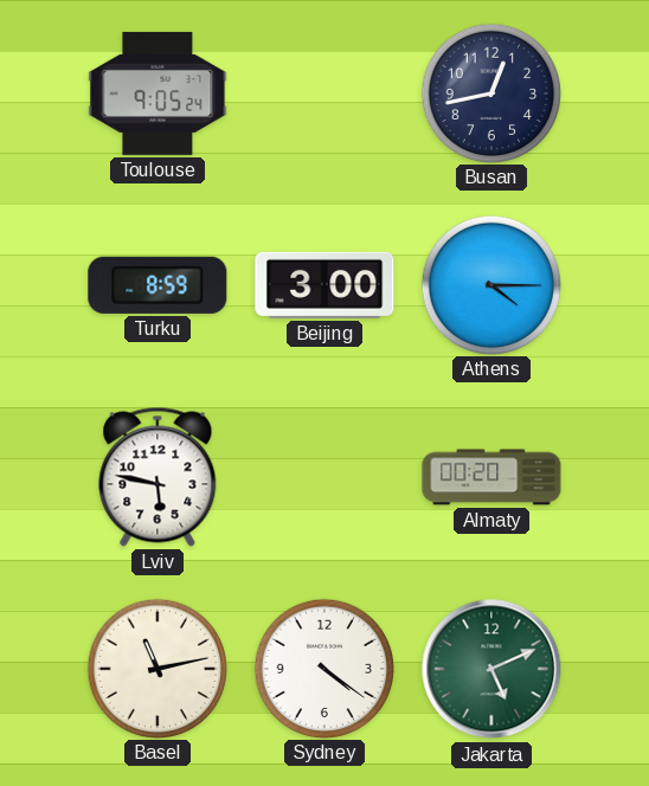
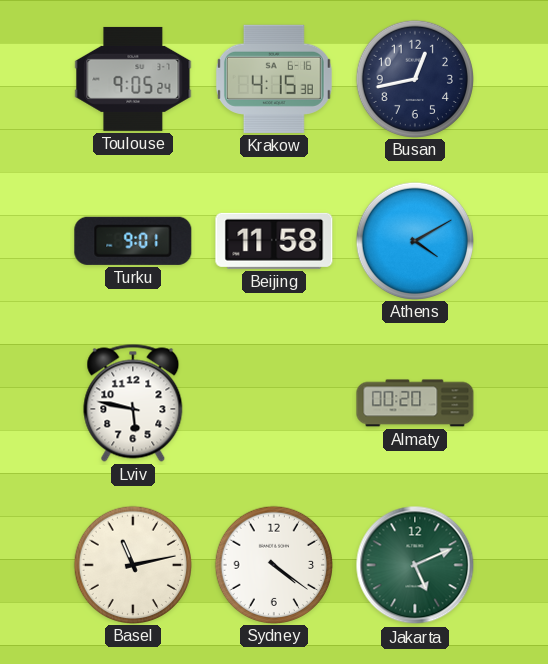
Krakow: none -> 4:15 (274, 79)
Turku: 8:59 -> 9:01 (133, 241)
Beijing: 3:00 -> 11:58 (274, 241)
Athens: 4:15 -> 4:10 (414, 240)
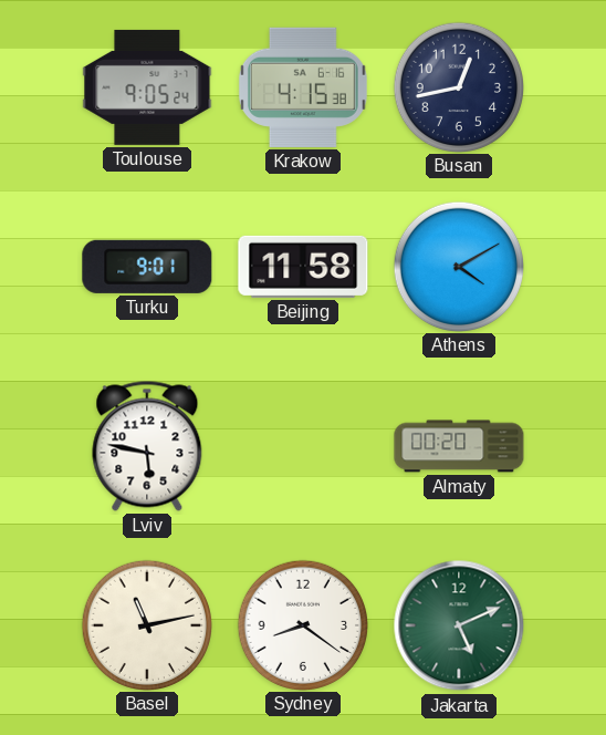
Sydney: 4:21 -> 8:21 (302, 624)
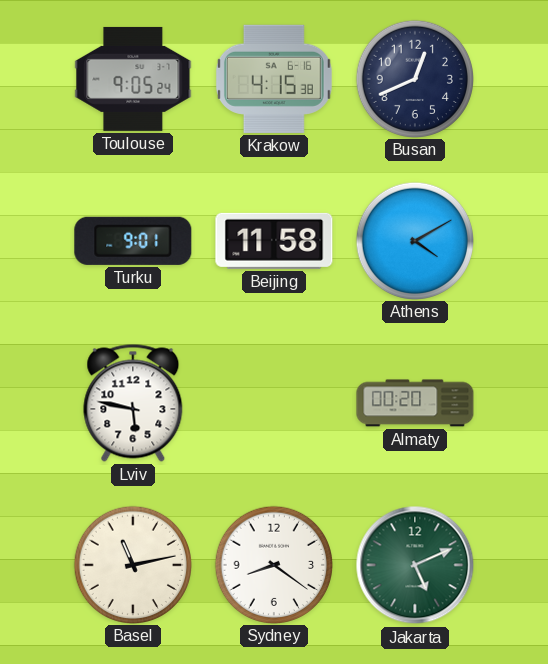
Busan: 12:43 -> 12:41 (414, 78)
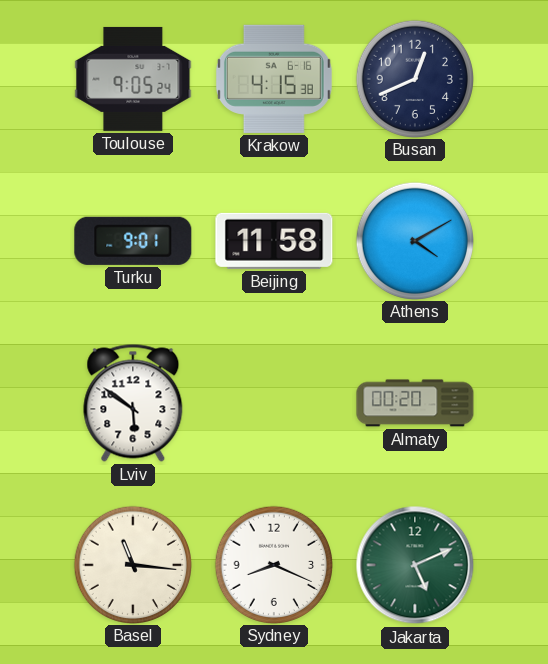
Lviv: 5:47 -> 5:51 (133, 403)
Basel: 11:13 -> 11:16 (132, 564)
Sydney: 8:21 -> 8:19 (273, 564)
